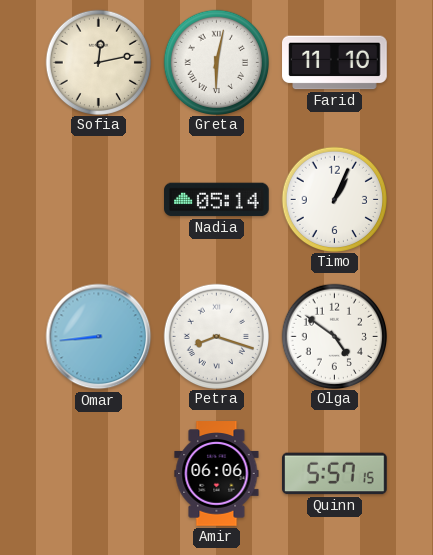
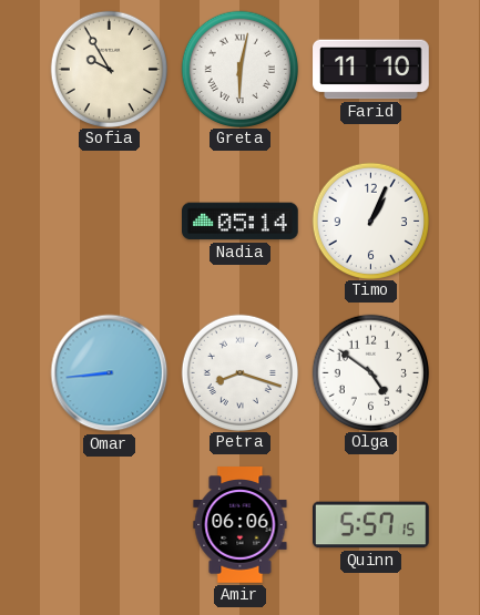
Sofia: 12:13 -> 9:55 (109, 69)
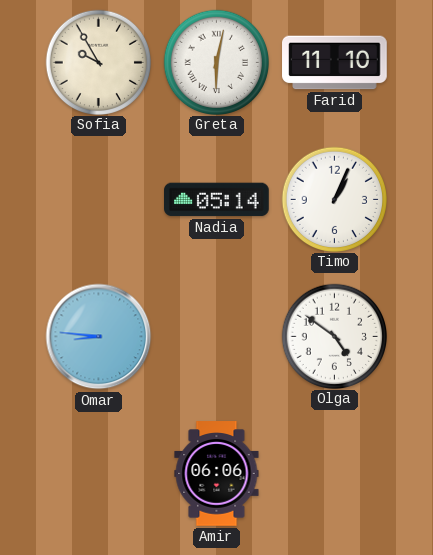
Omar: 8:44 -> 8:46 (99, 337)
Petra: 8:18 -> none (239, 372)
Quinn: 5:57 -> none (371, 525)
